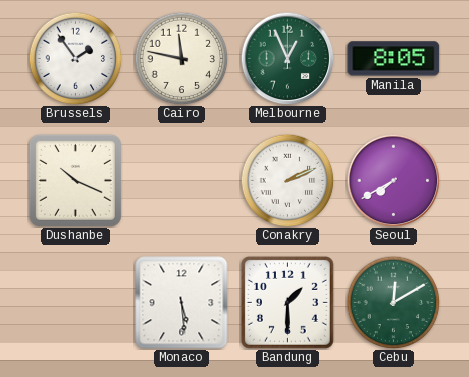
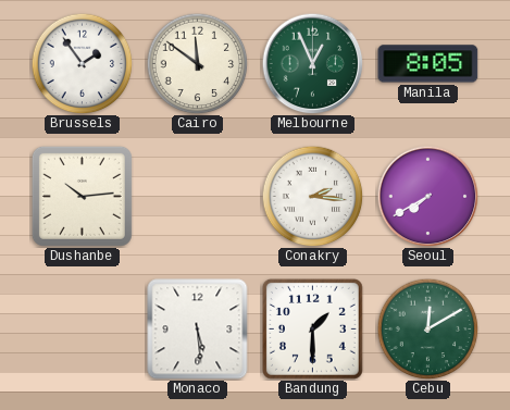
Cairo: 11:47 -> 11:51 (197, 63)
Dushanbe: 10:19 -> 10:14 (82, 196)
Conakry: 2:11 -> 2:16 (312, 196)
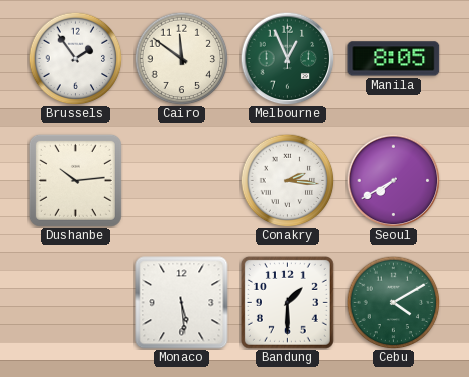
Cebu: 12:10 -> 4:10 (393, 302)
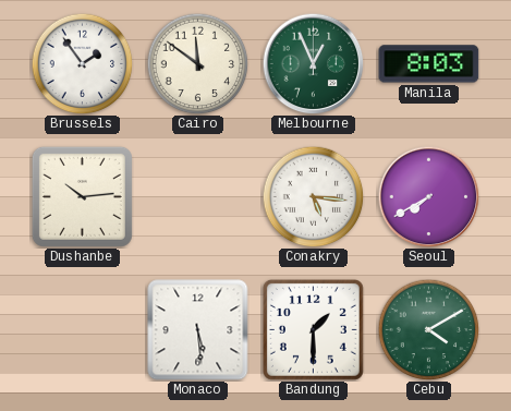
Manila: 8:05 -> 8:03 (429, 64)
Conakry: 2:16 -> 5:16 (313, 196)
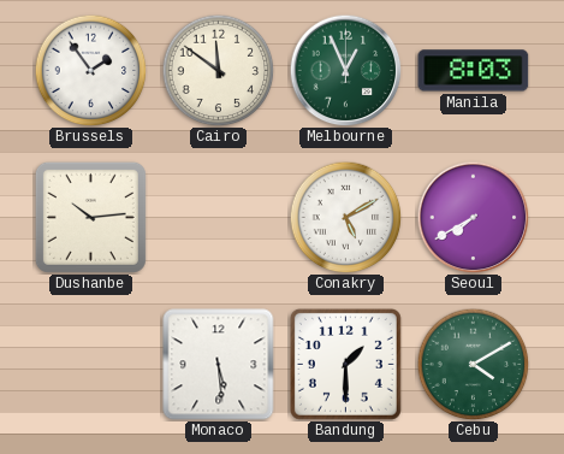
Conakry: 5:16 -> 5:10 (345, 217)
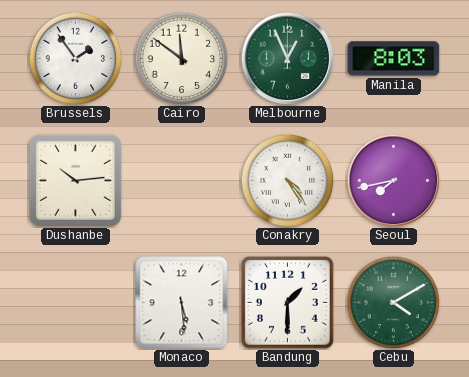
Conakry: 5:10 -> 4:24 (287, 180)
Seoul: 7:40 -> 7:43 (393, 180)
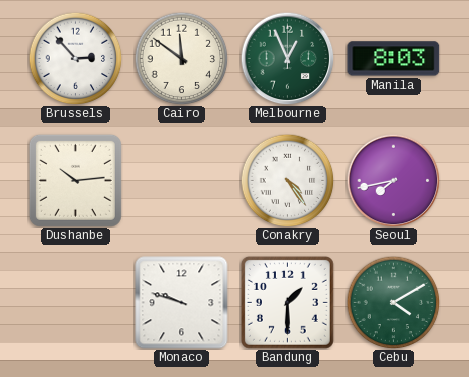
Brussels: 1:54 -> 2:53 (75, 58)
Monaco: 5:29 -> 9:48 (182, 303)
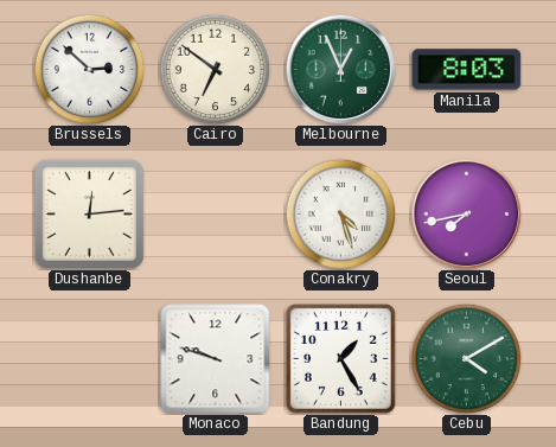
Brussels: 2:53 -> 2:52 (89, 69)
Cairo: 11:51 -> 6:51 (215, 69)
Dushanbe: 10:14 -> 12:14 (89, 213)
Conakry: 4:24 -> 4:27 (340, 213)
Bandung: 1:30 -> 1:25 (340, 358)
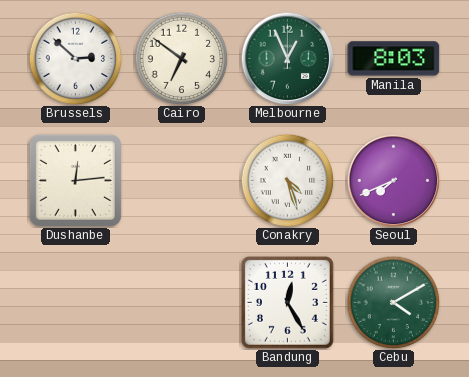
Seoul: 7:43 -> 7:41 (393, 180)
Monaco: 9:48 -> none (216, 359)
Bandung: 1:25 -> 12:25 (287, 302)
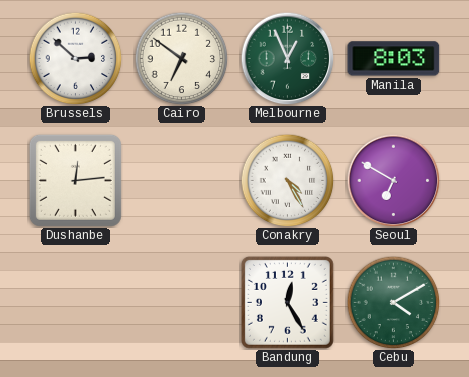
Conakry: 4:27 -> 4:25 (287, 180)
Seoul: 7:41 -> 6:50 (393, 180)
